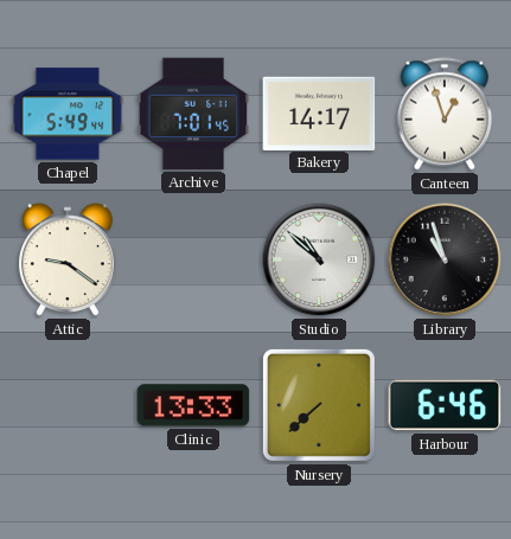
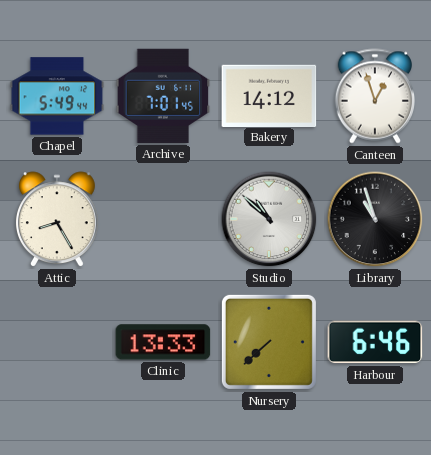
Bakery: 14:17 -> 14:12 (269, 95)
Attic: 9:21 -> 8:25 (57, 220)
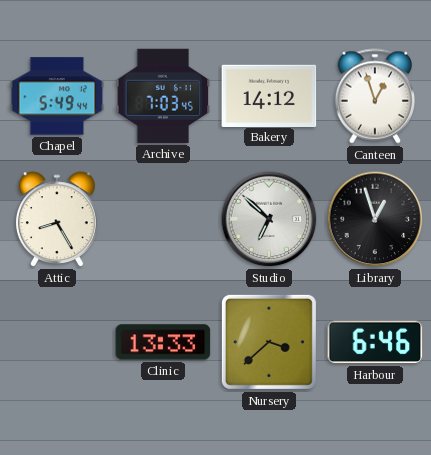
Archive: 7:01 -> 7:03 (163, 96)
Studio: 10:52 -> 6:52 (269, 219)
Library: 10:57 -> 12:57 (375, 219)
Nursery: 7:38 -> 3:38 (269, 342)
